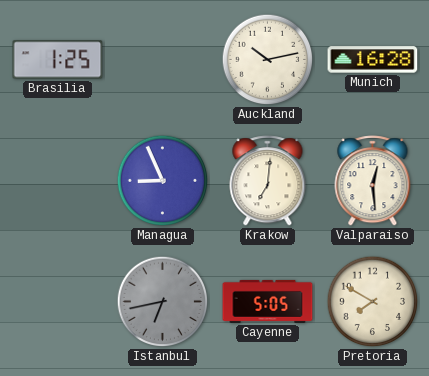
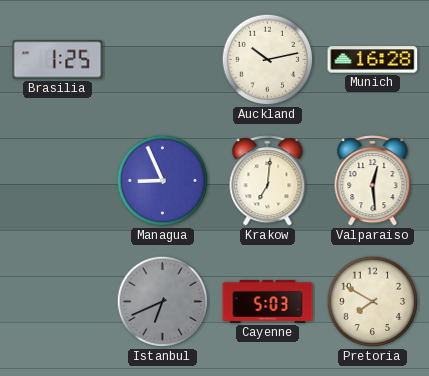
Istanbul: 6:43 -> 6:41 (163, 302)
Cayenne: 5:05 -> 5:03 (268, 301)
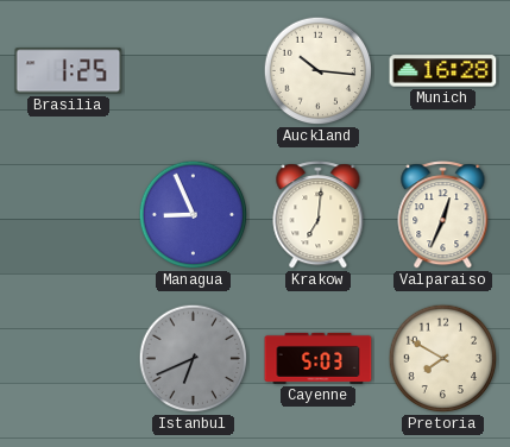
Auckland: 10:13 -> 10:16 (319, 71)
Valparaiso: 12:29 -> 12:34 (443, 215)
